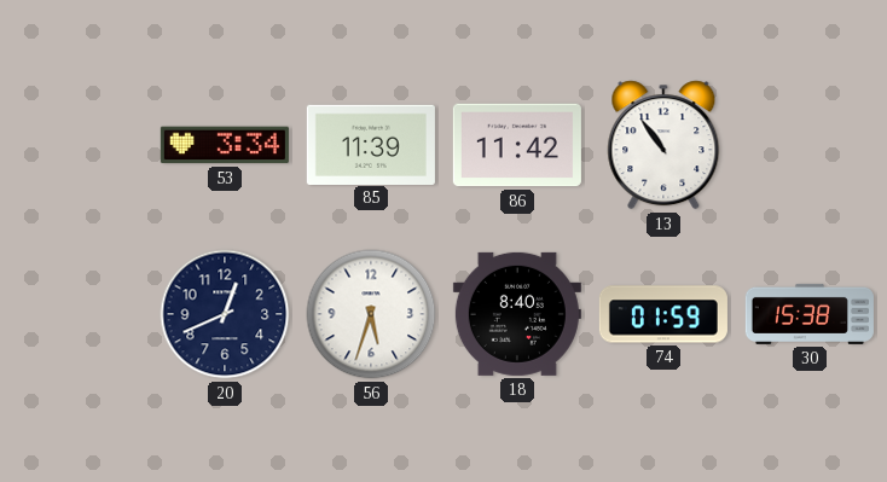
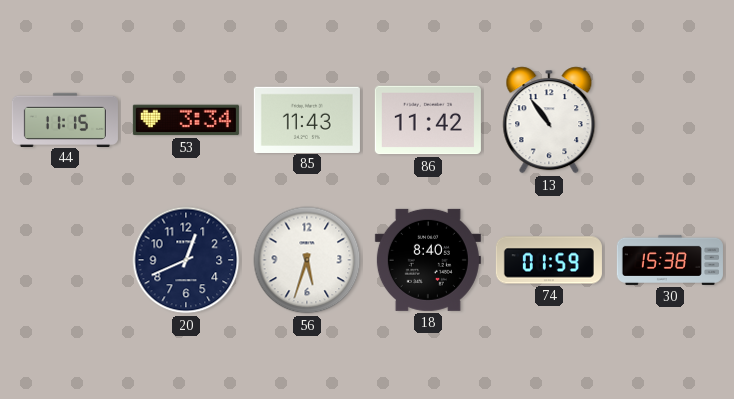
44: none -> 11:15 (65, 119)
85: 11:39 -> 11:43 (307, 119)
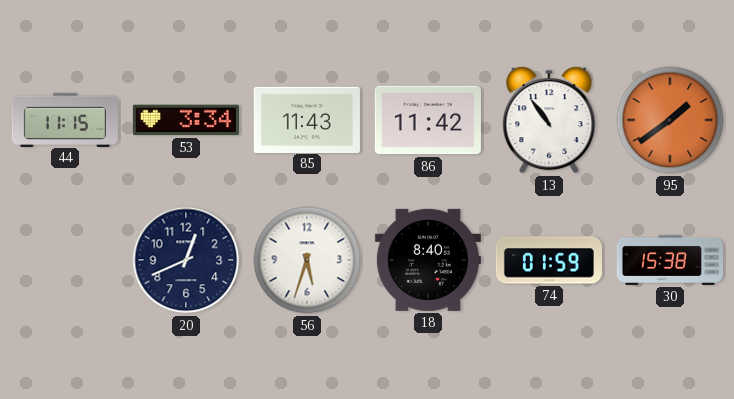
95: none -> 1:39 (670, 120)
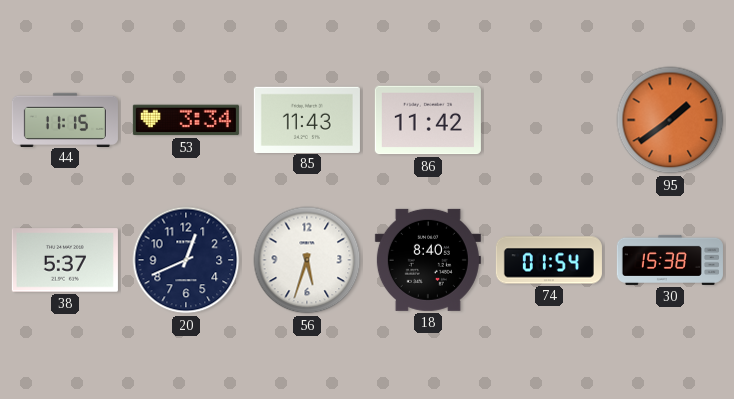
13: 10:54 -> none (549, 120)
38: none -> 5:37 (65, 260)
74: 01:59 -> 01:54 (549, 260)
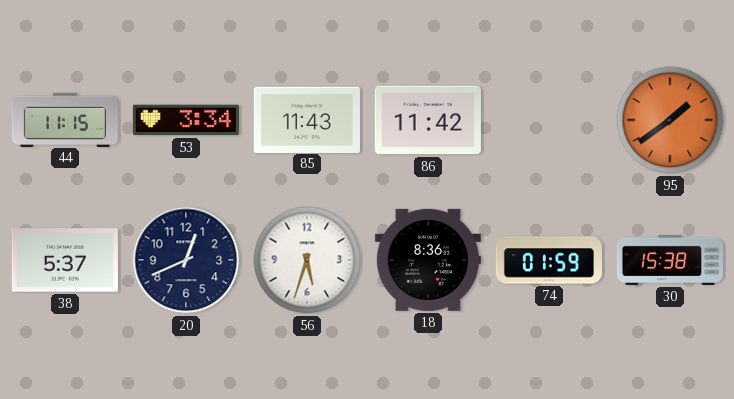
18: 8:40 -> 8:36 (428, 260)
74: 01:54 -> 01:59 (549, 260)
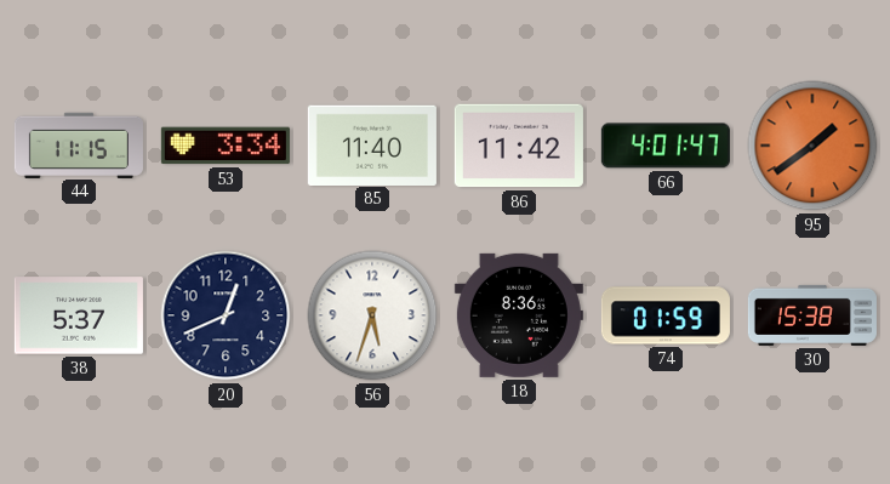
85: 11:43 -> 11:40 (372, 144)
66: none -> 4:01 (666, 146)
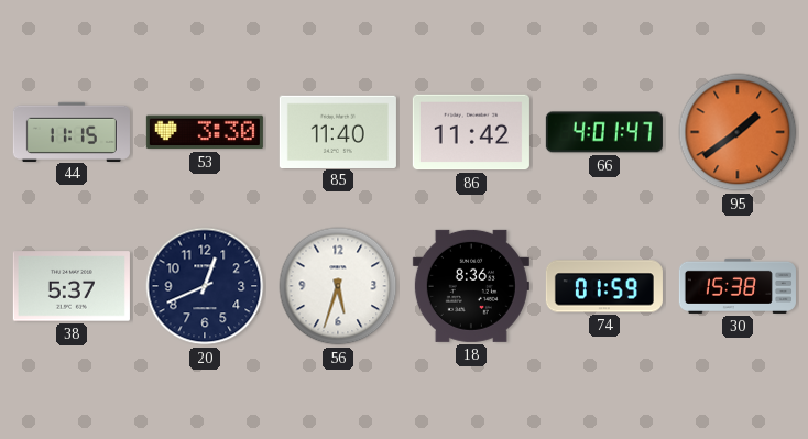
53: 3:34 -> 3:30 (205, 132)
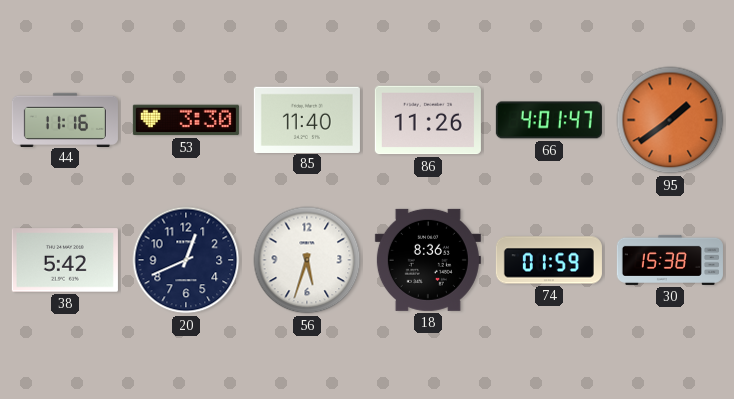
44: 11:15 -> 11:16 (65, 119)
86: 11:42 -> 11:26 (428, 120)
38: 5:37 -> 5:42 (65, 260)
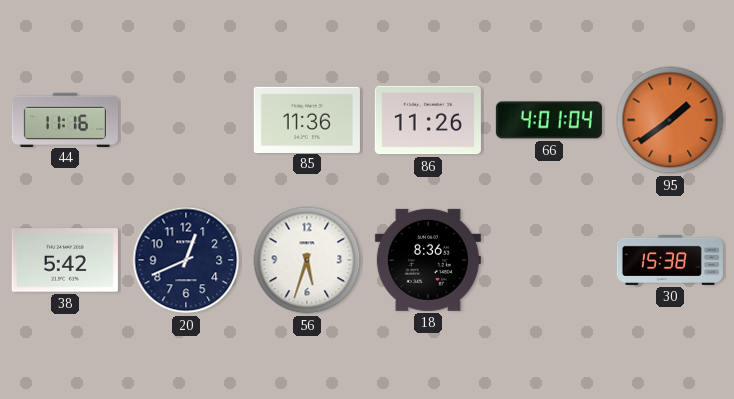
53: 3:30 -> none (186, 120)
85: 11:40 -> 11:36 (307, 119)
66: 4:01:47 -> 4:01:04 (549, 120)
74: 01:59 -> none (549, 260)
